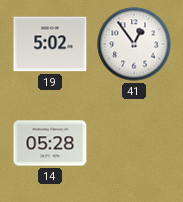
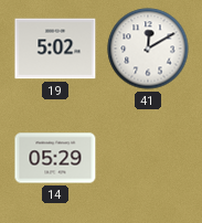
41: 12:54 -> 12:10 (148, 49)
14: 05:28 -> 05:29 (55, 158)
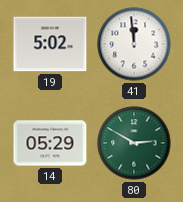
41: 12:10 -> 11:59 (134, 44)
80: none -> 2:50 (134, 143)
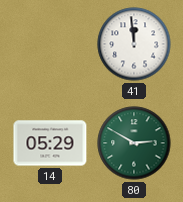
19: 5:02 -> none (50, 44)
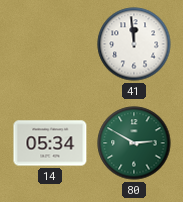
14: 05:29 -> 05:34 (50, 143)
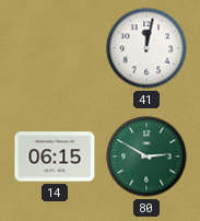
41: 11:59 -> 12:02 (146, 48)
14: 05:34 -> 06:15 (55, 156)
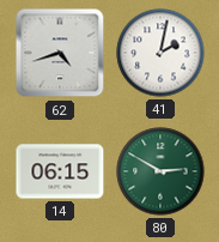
62: none -> 4:42 (60, 53)
41: 12:02 -> 2:02 (160, 53)
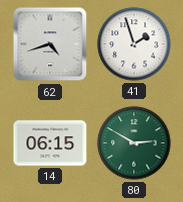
41: 2:02 -> 1:57 (134, 44)
